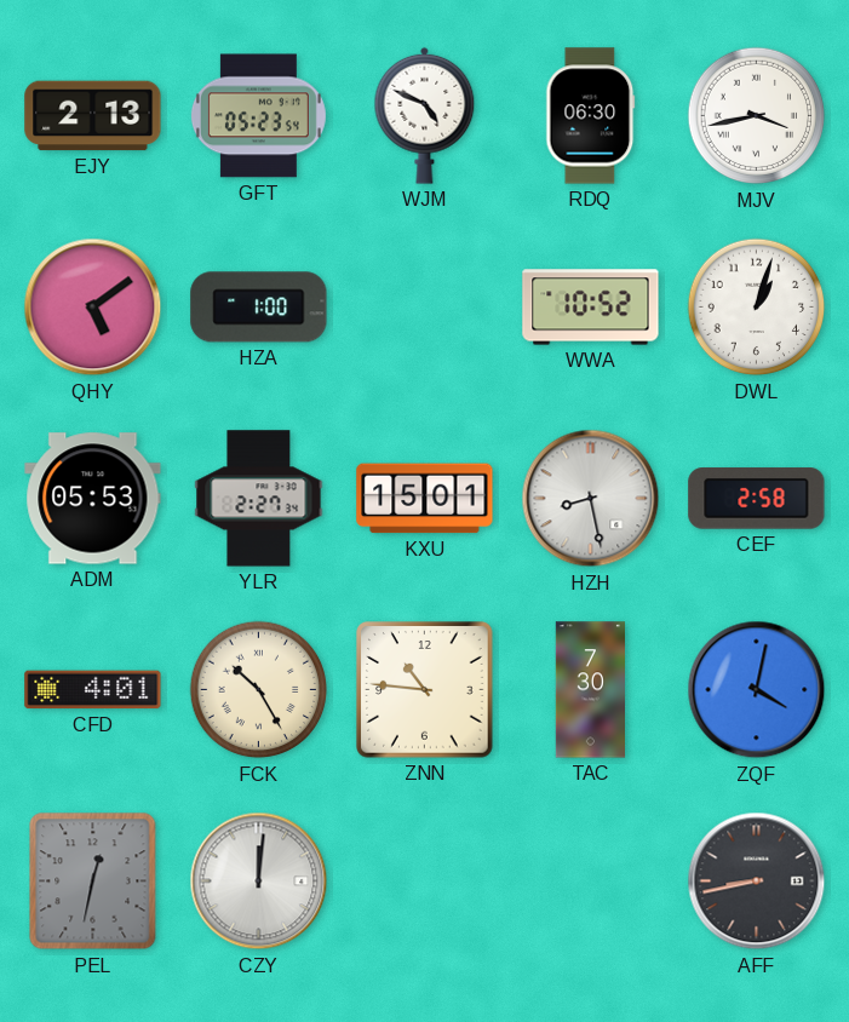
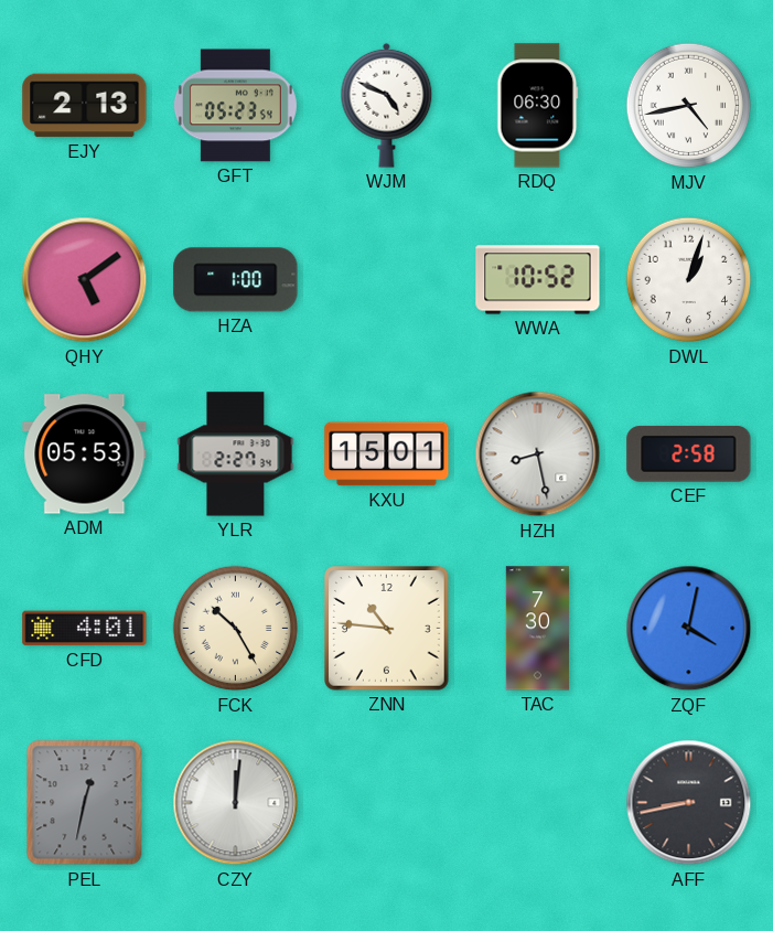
MJV: 3:43 -> 4:43 (689, 106)
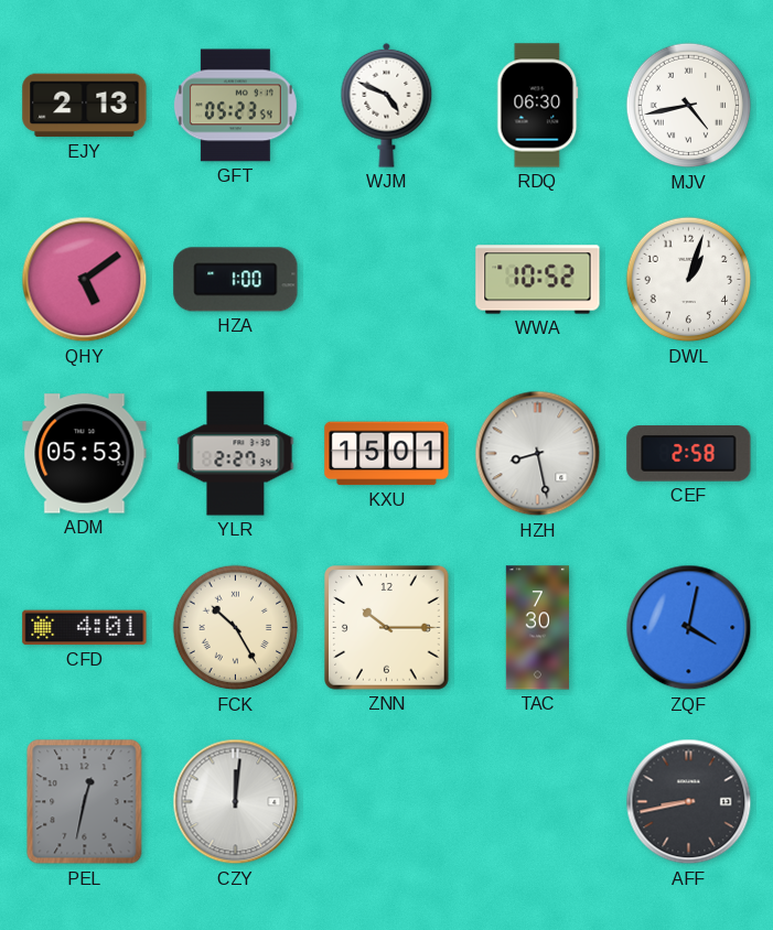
ZNN: 10:46 -> 10:15 (387, 628)
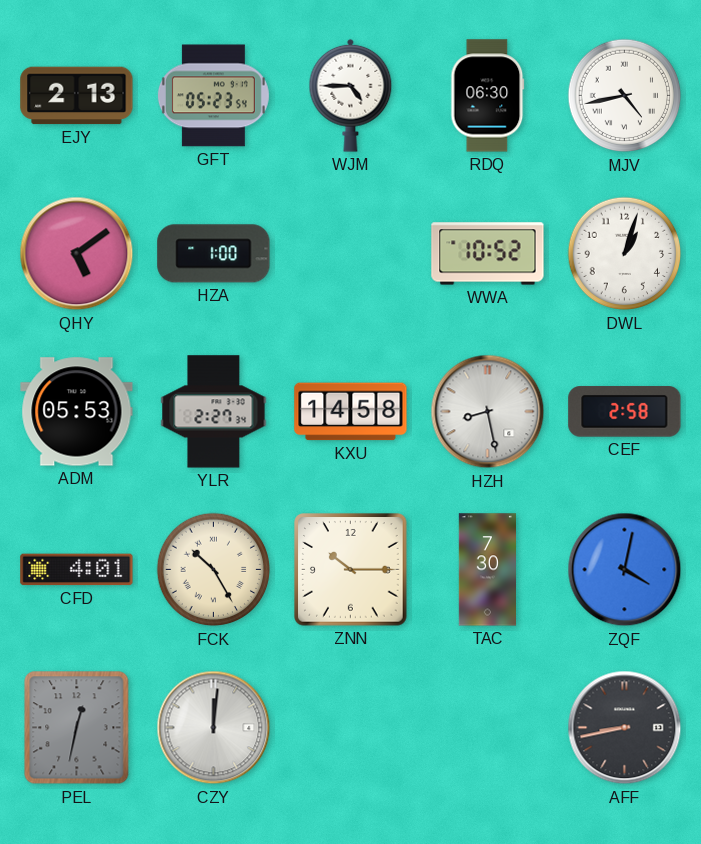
WJM: 4:49 -> 4:45 (351, 95)
KXU: 15:01 -> 14:58 (351, 412)
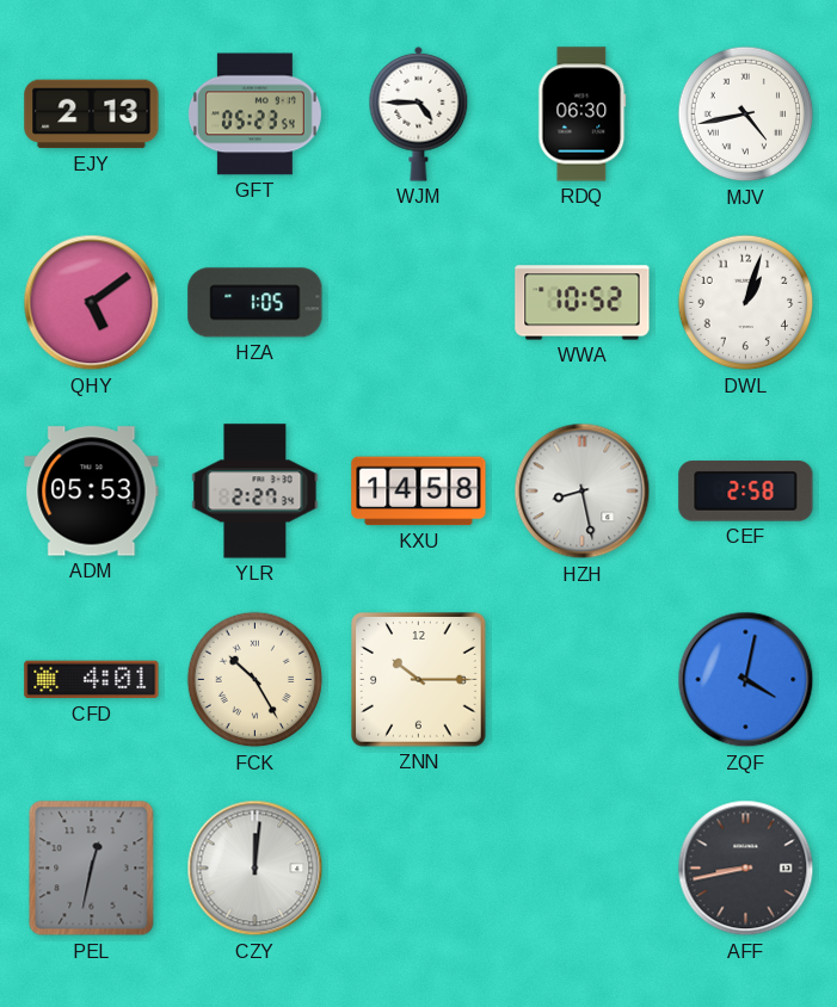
HZA: 1:00 -> 1:05 (256, 303)
TAC: 7:30 -> none (487, 570)
